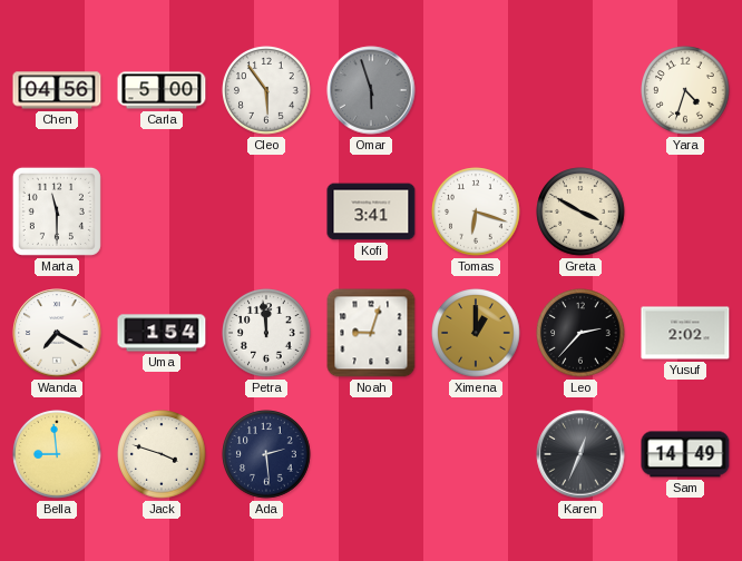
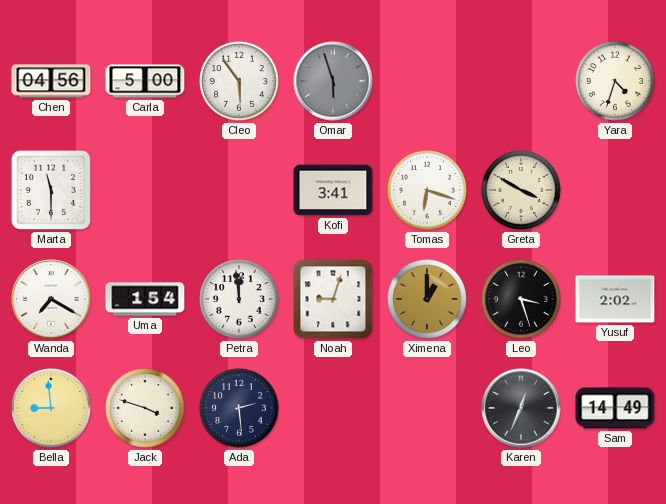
Leo: 2:37 -> 3:27 (521, 299)
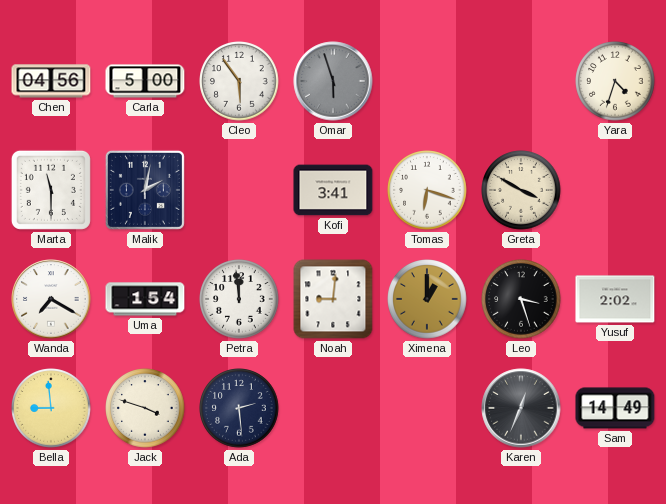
Malik: none -> 2:02 (145, 190)
Noah: 9:03 -> 9:01 (333, 299)
